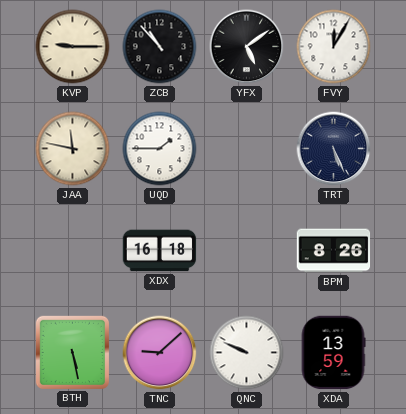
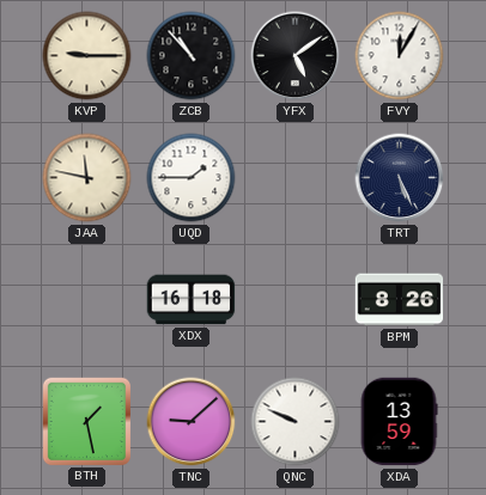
BTH: 5:28 -> 1:28 (86, 421)
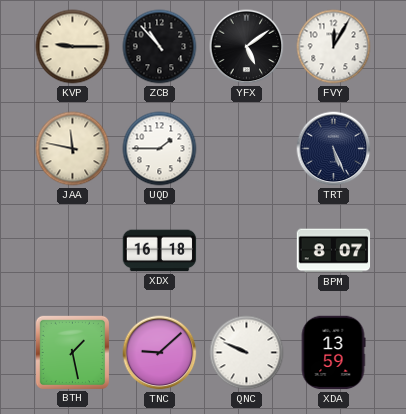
BPM: 8:26 -> 8:07 (334, 251)
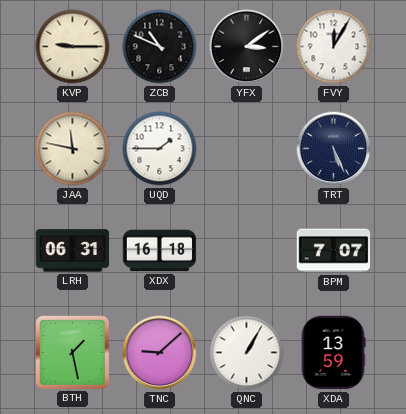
ZCB: 10:53 -> 10:49 (160, 47)
YFX: 5:09 -> 3:09 (247, 47)
LRH: none -> 06:31 (73, 251)
BPM: 8:07 -> 7:07 (334, 251)
QNC: 9:49 -> 1:05 (247, 353)
